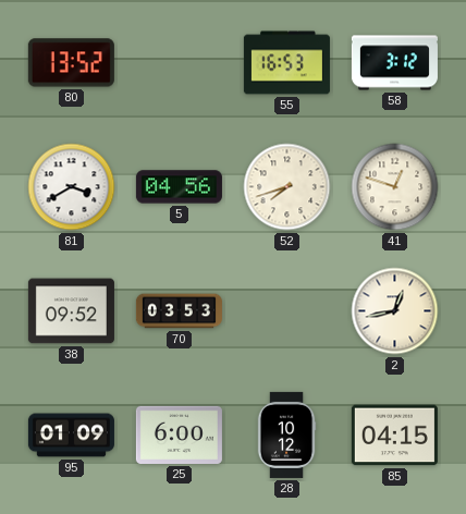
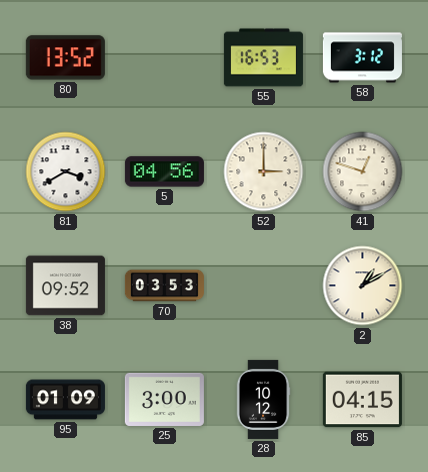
52: 7:42 -> 3:00 (264, 172)
2: 12:43 -> 1:10 (363, 286)
25: 6:00 -> 3:00 (164, 399)
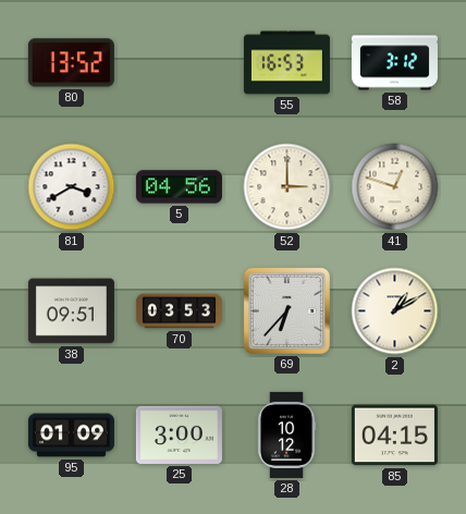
38: 09:52 -> 09:51 (71, 311)
69: none -> 6:37 (286, 310)
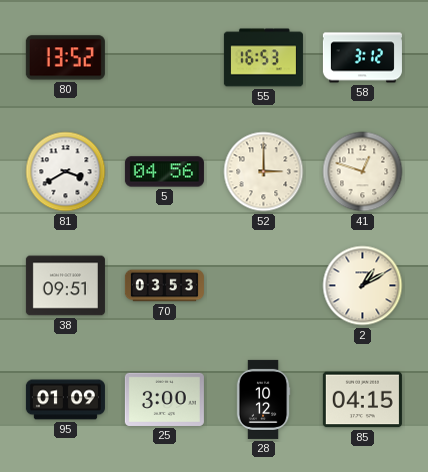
69: 6:37 -> none (286, 310)
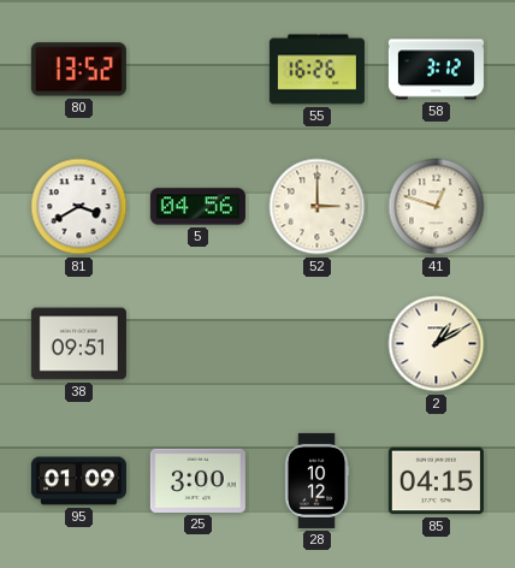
55: 16:53 -> 16:26 (316, 70)
70: 03:53 -> none (164, 286)
